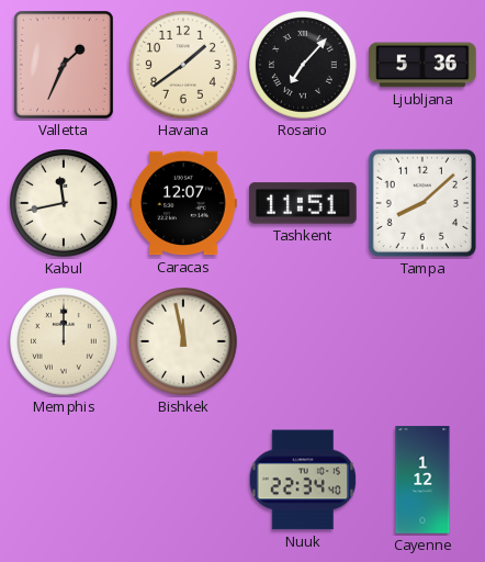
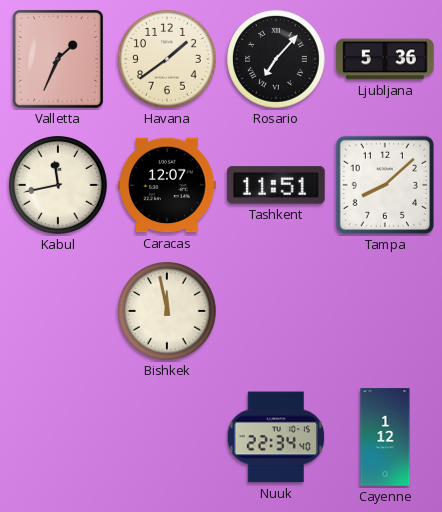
Memphis: 12:00 -> none (65, 342)
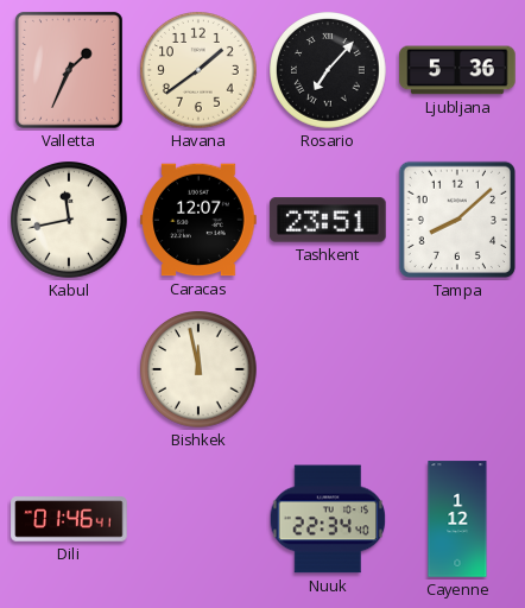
Tashkent: 11:51 -> 23:51 (328, 220)
Dili: none -> 01:46 (69, 519)
